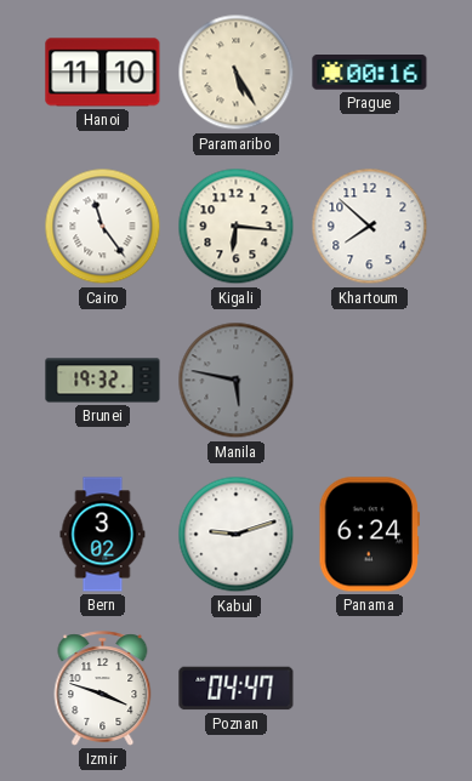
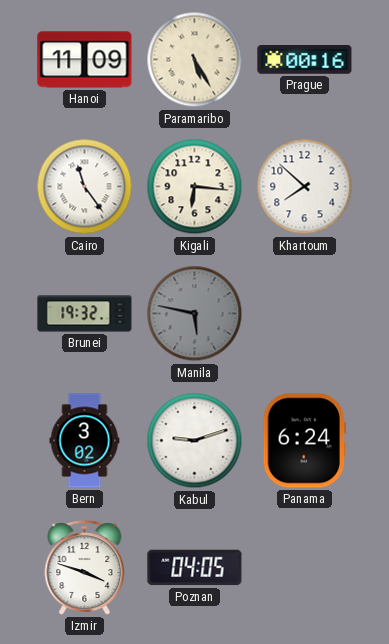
Hanoi: 11:10 -> 11:09 (85, 60)
Poznan: 04:47 -> 04:05 (195, 568)
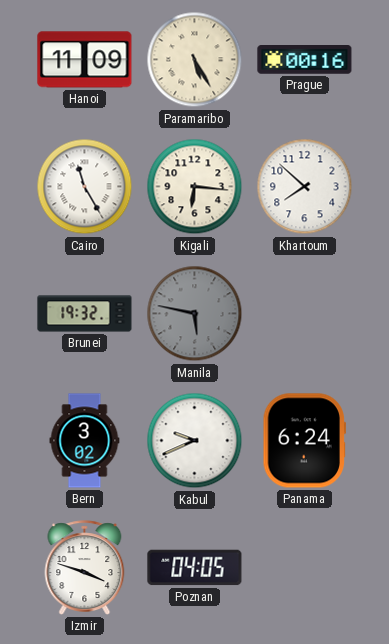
Cairo: 11:24 -> 11:25 (85, 187)
Kabul: 9:12 -> 9:41 (195, 441)
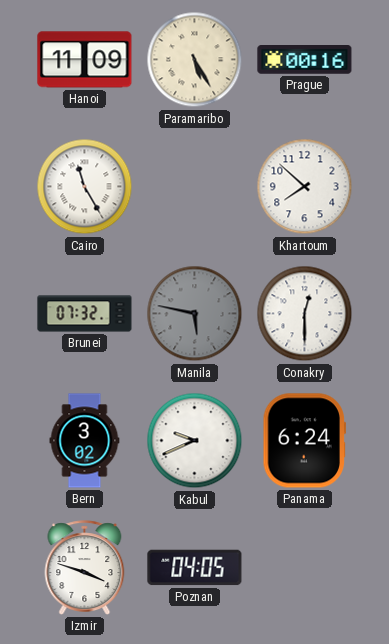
Kigali: 6:16 -> none (195, 187)
Brunei: 19:32 -> 07:32 (85, 314)
Conakry: none -> 12:30 (305, 314)
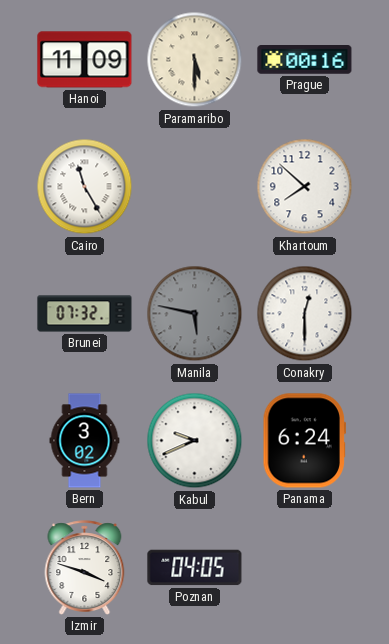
Paramaribo: 5:25 -> 5:30 (195, 60)
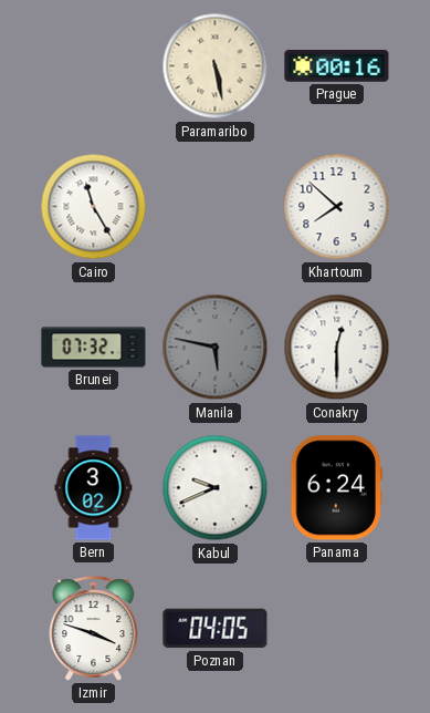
Hanoi: 11:09 -> none (85, 60)
Paramaribo: 5:30 -> 5:28 (216, 66)
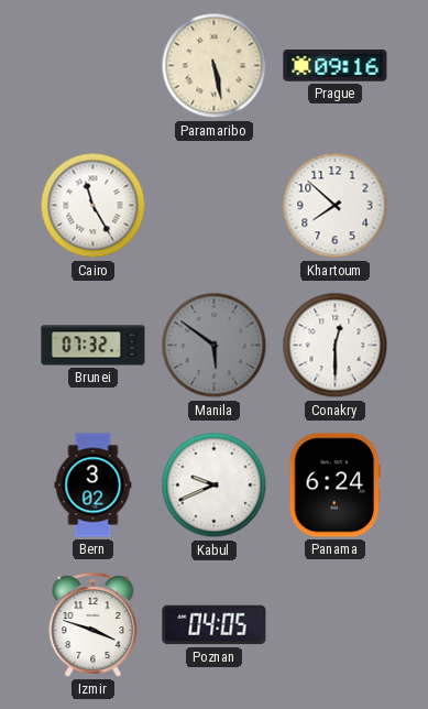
Prague: 00:16 -> 09:16 (336, 66)
Manila: 5:47 -> 5:51 (215, 346)
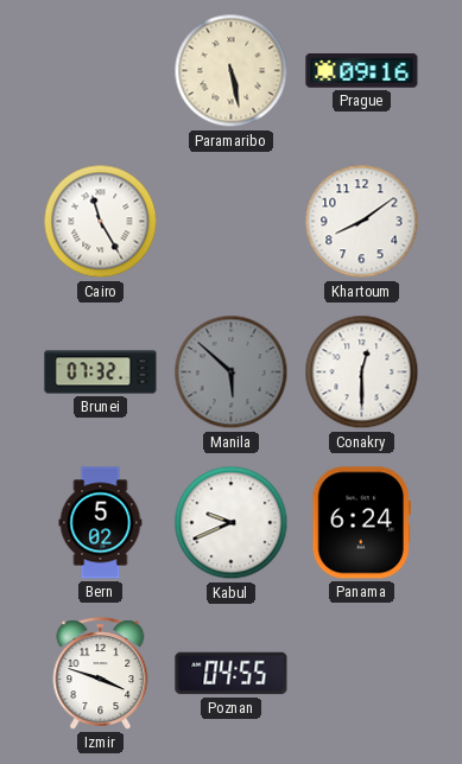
Khartoum: 7:52 -> 8:09 (362, 222)
Manila: 5:51 -> 5:52 (232, 373)
Bern: 3:02 -> 5:02 (101, 523)
Poznan: 04:05 -> 04:55 (232, 674)
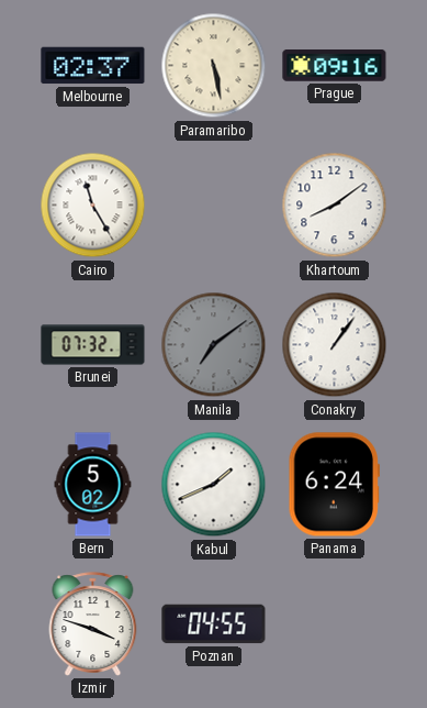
Melbourne: none -> 02:37 (93, 66)
Manila: 5:52 -> 7:09 (214, 345)
Conakry: 12:30 -> 1:06 (335, 345)
Kabul: 9:41 -> 1:41 (214, 485)
